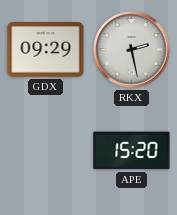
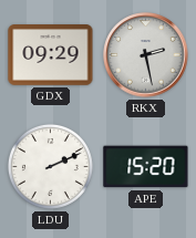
LDU: none -> 2:11 (50, 166)
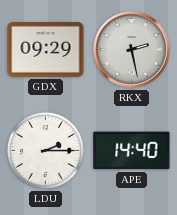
LDU: 2:11 -> 2:15 (45, 150)
APE: 15:20 -> 14:40 (132, 151)
